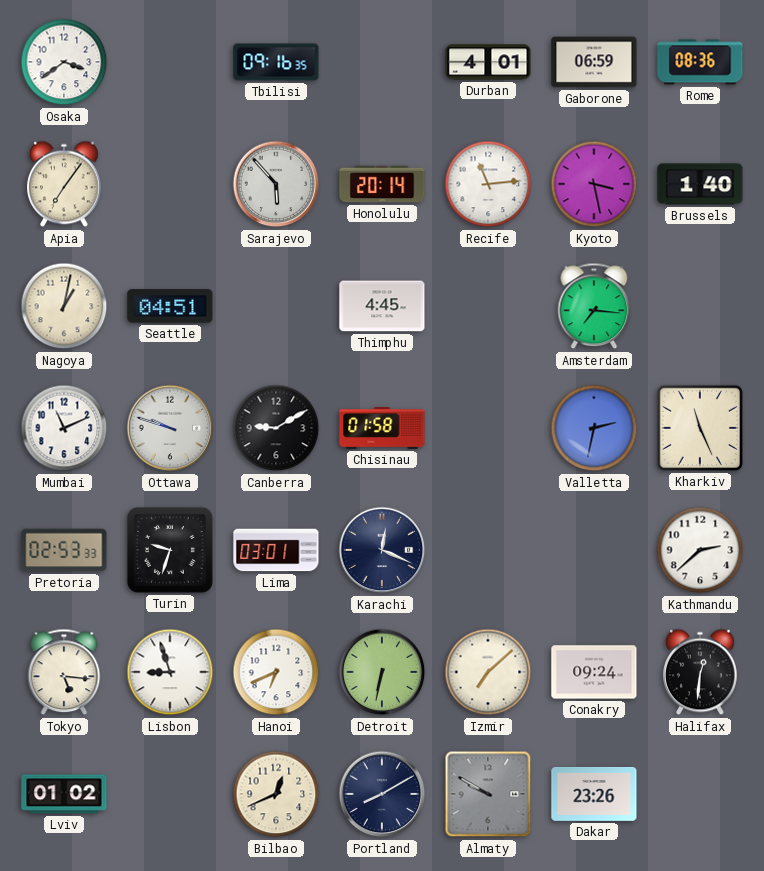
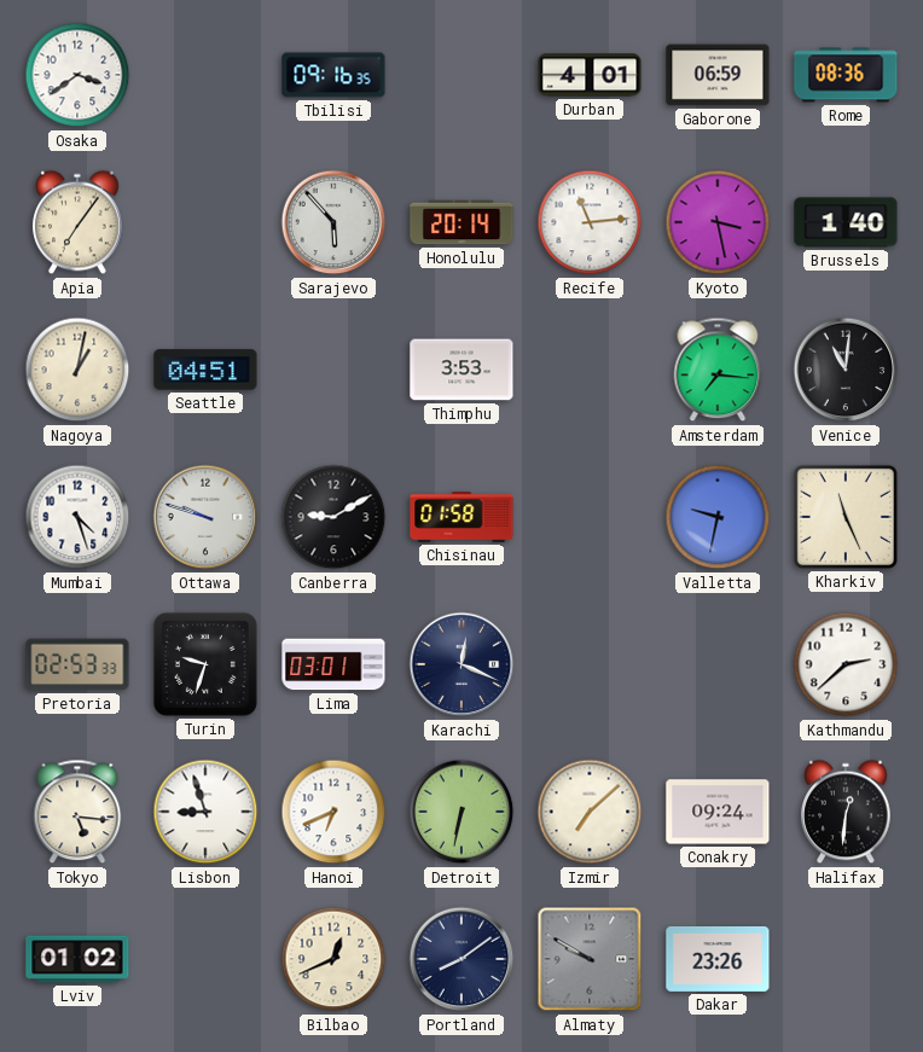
Thimphu: 4:45 -> 3:53 (461, 370)
Venice: none -> 11:01 (846, 370)
Mumbai: 11:11 -> 4:27 (77, 517)
Valletta: 2:32 -> 9:32 (718, 517)
Portland: 8:10 -> 8:09 (461, 959)
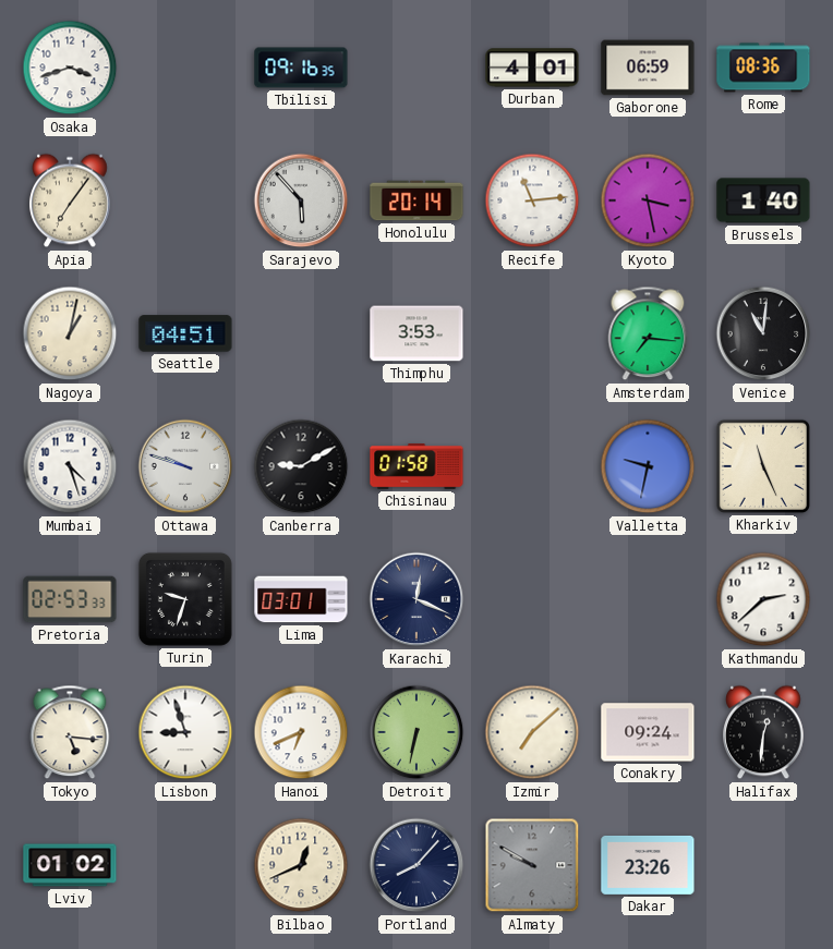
Osaka: 3:39 -> 3:42 (70, 68)
Portland: 8:09 -> 8:07 (417, 865)
